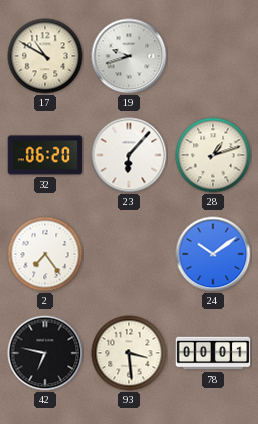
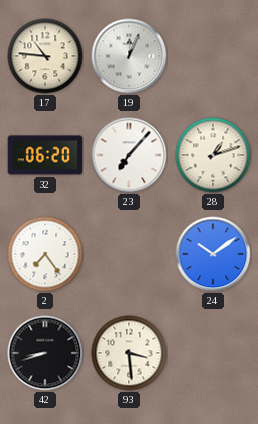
17: 10:50 -> 10:46 (45, 56)
19: 9:42 -> 12:04 (129, 56)
23: 6:07 -> 7:07 (129, 155)
42: 6:47 -> 8:42 (45, 353)
78: 00:01 -> none (213, 353)
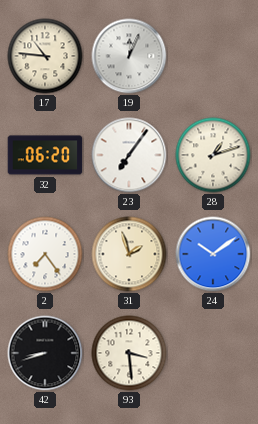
23: 7:07 -> 7:06 (129, 155)
31: none -> 1:57 (129, 254)
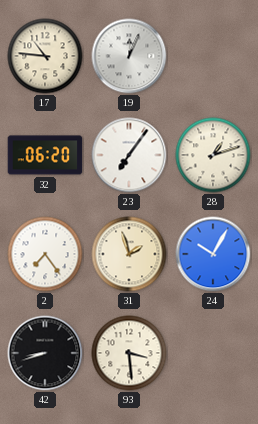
24: 10:09 -> 10:05 (213, 254)
